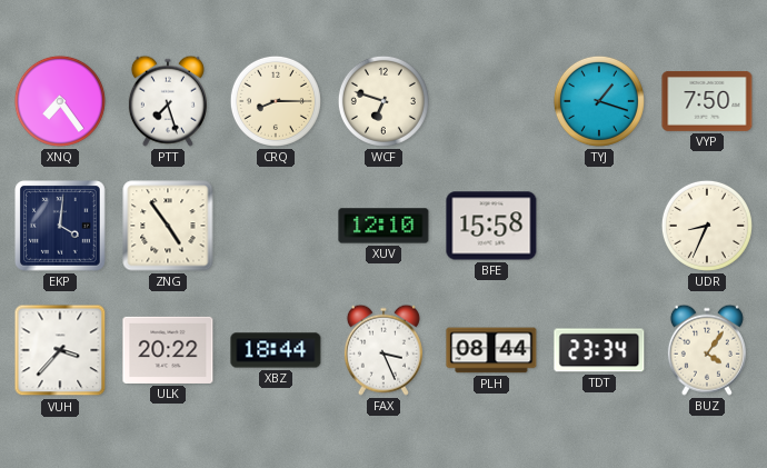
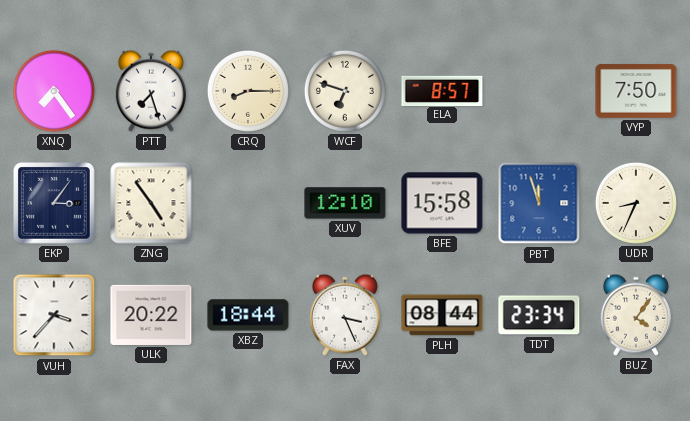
ELA: none -> 8:57 (442, 90)
TYJ: 1:18 -> none (599, 101)
EKP: 4:01 -> 3:06 (55, 204)
PBT: none -> 11:57 (539, 203)
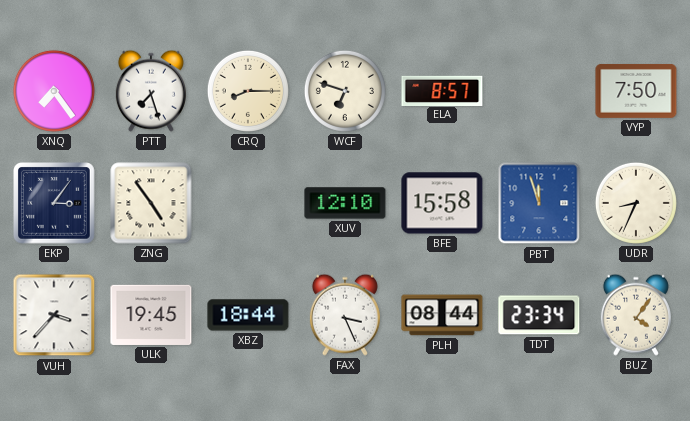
ULK: 20:22 -> 19:45 (151, 315)
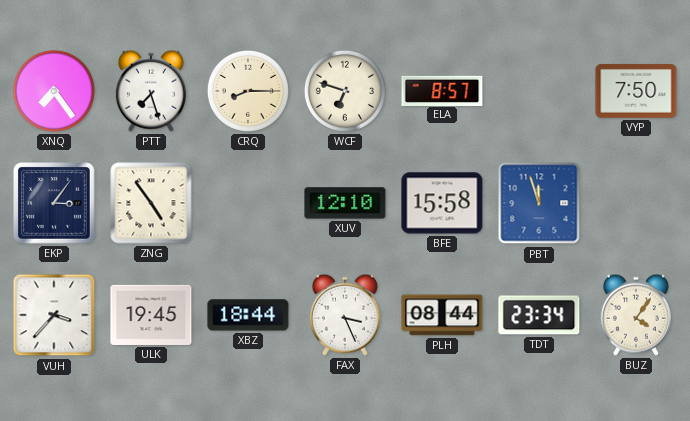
UDR: 8:34 -> none (636, 203)
